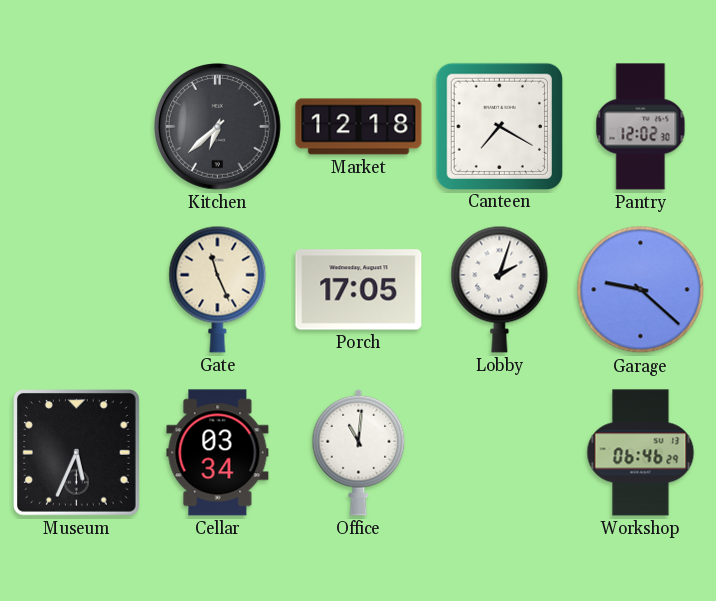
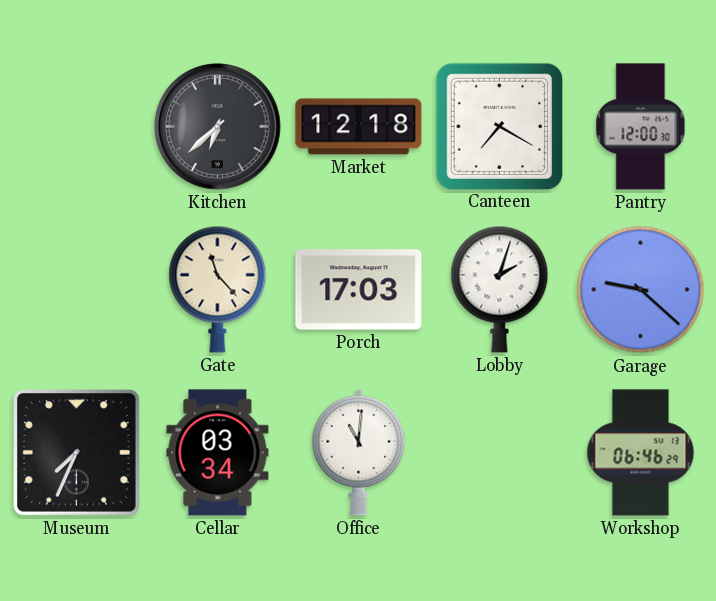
Pantry: 12:02 -> 12:00 (641, 127)
Gate: 11:26 -> 11:23 (218, 289)
Porch: 17:05 -> 17:03 (359, 290)
Museum: 5:34 -> 7:34 (77, 453)
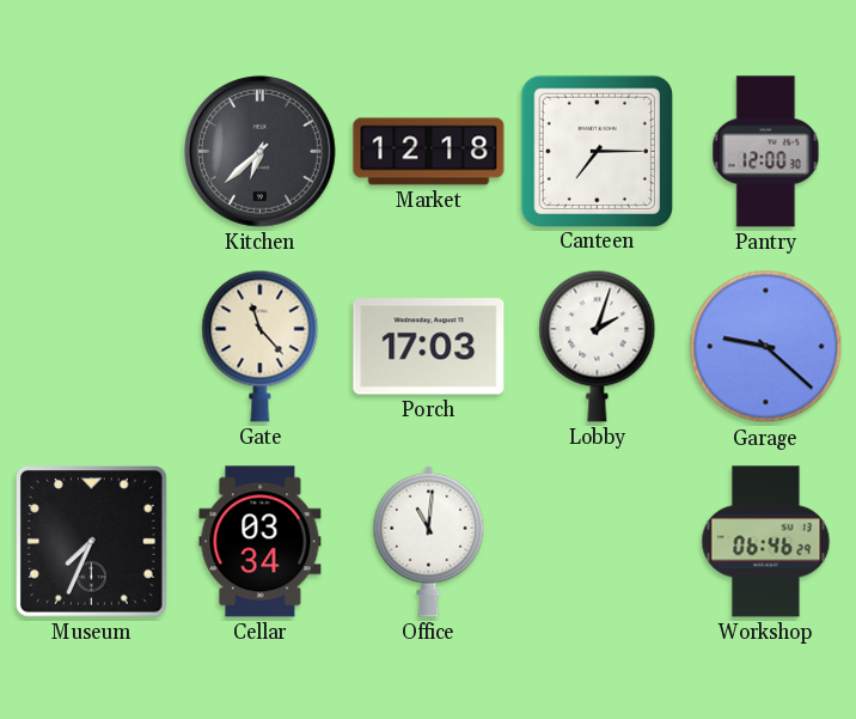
Canteen: 7:20 -> 7:15 (597, 151)
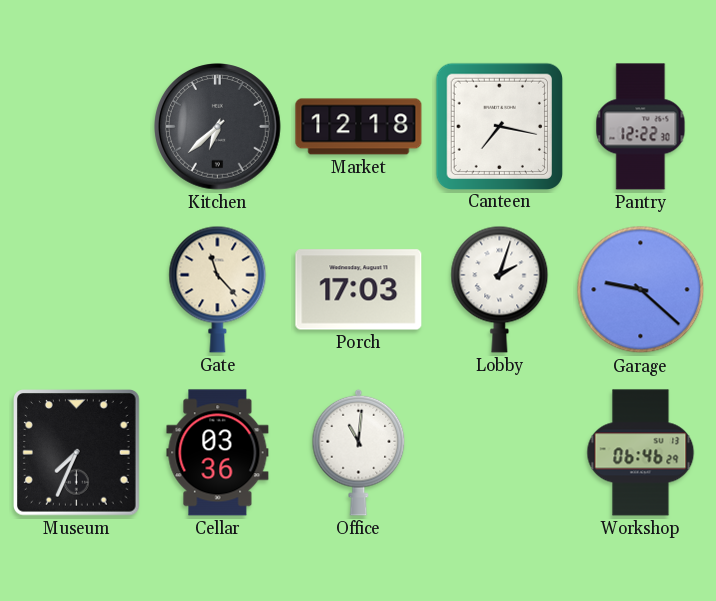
Canteen: 7:15 -> 7:17 (499, 126)
Pantry: 12:00 -> 12:22 (641, 127)
Cellar: 03:34 -> 03:36 (218, 453)
